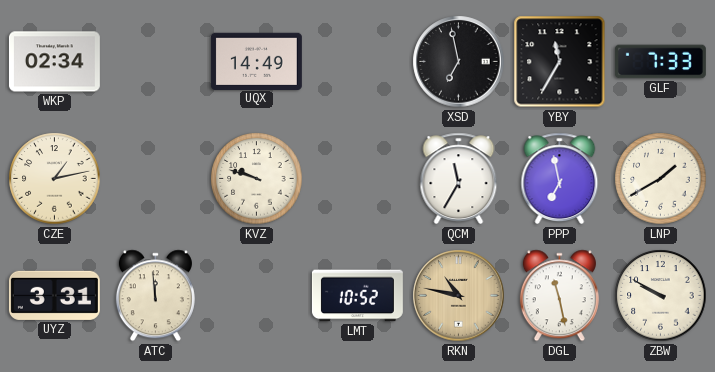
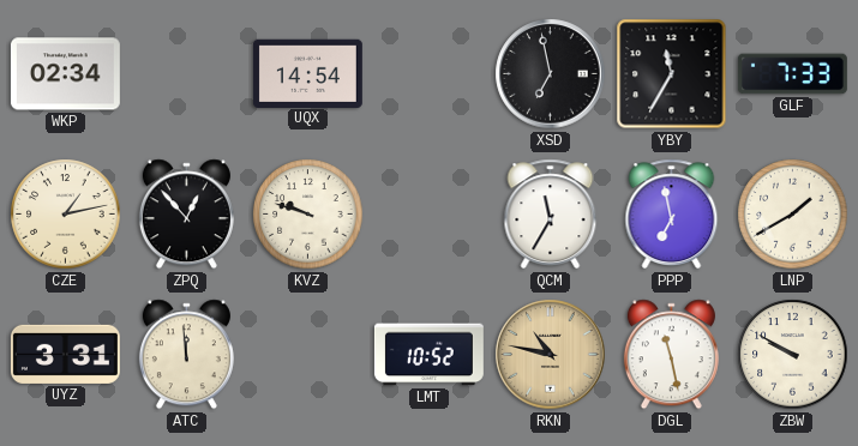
UQX: 14:49 -> 14:54 (307, 73)
ZPQ: none -> 12:53 (186, 215)
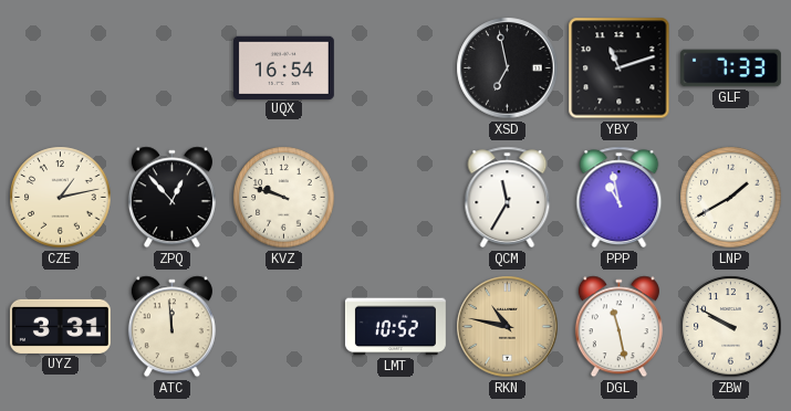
WKP: 02:34 -> none (65, 74)
UQX: 14:54 -> 16:54 (283, 67)
YBY: 11:35 -> 11:12 (620, 68)
PPP: 6:58 -> 10:58 (620, 198)
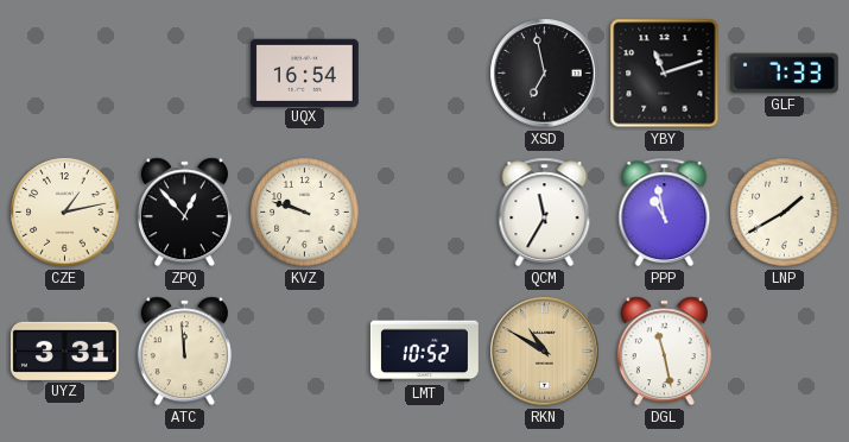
RKN: 10:47 -> 10:50 (545, 352)
ZBW: 9:50 -> none (731, 327)
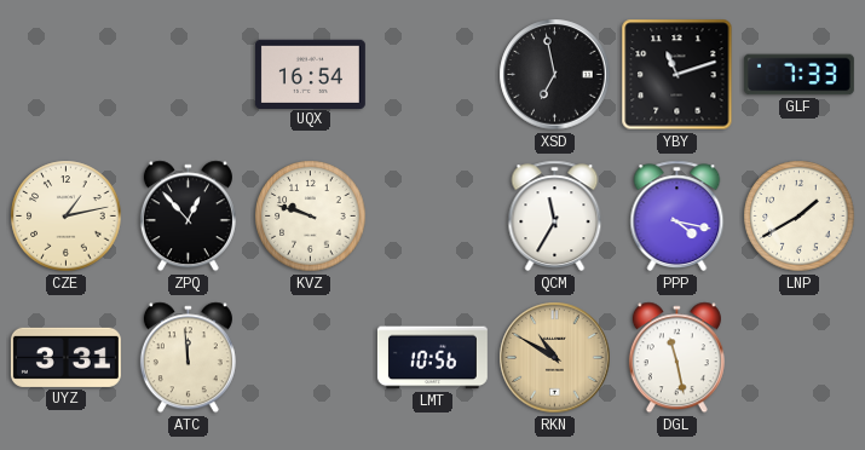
PPP: 10:58 -> 4:17 (677, 217)
LMT: 10:52 -> 10:56 (432, 358)
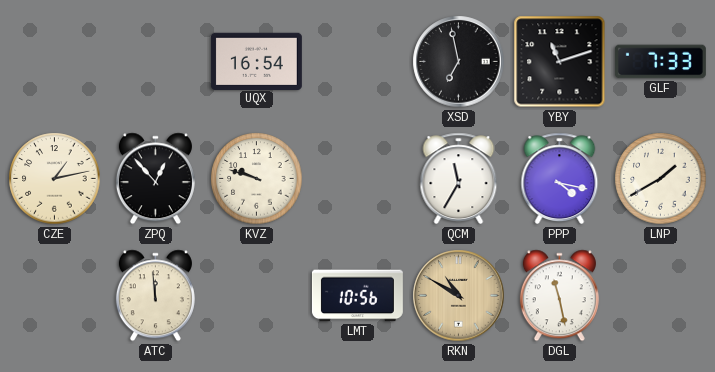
UYZ: 3:31 -> none (65, 357)
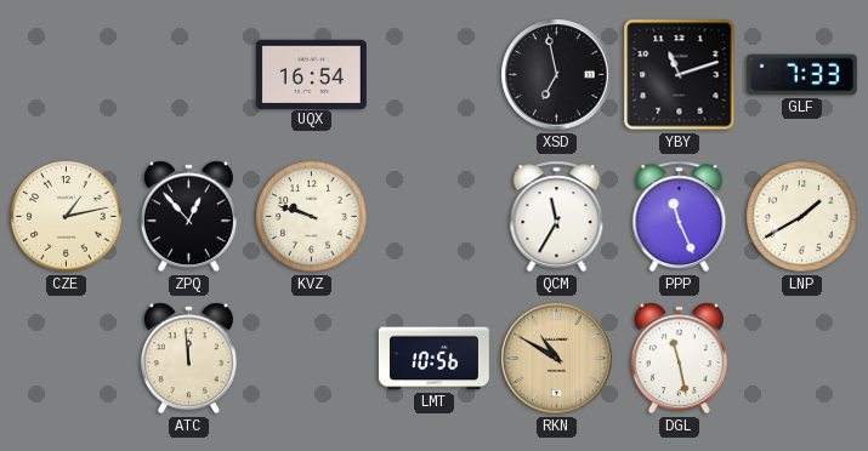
PPP: 4:17 -> 11:26 (680, 217)
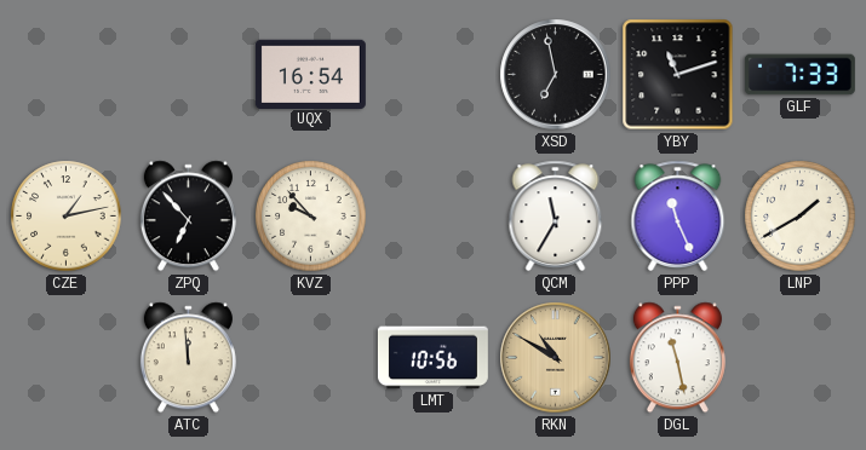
ZPQ: 12:53 -> 6:53 (188, 217)
KVZ: 9:48 -> 9:53 (311, 217)
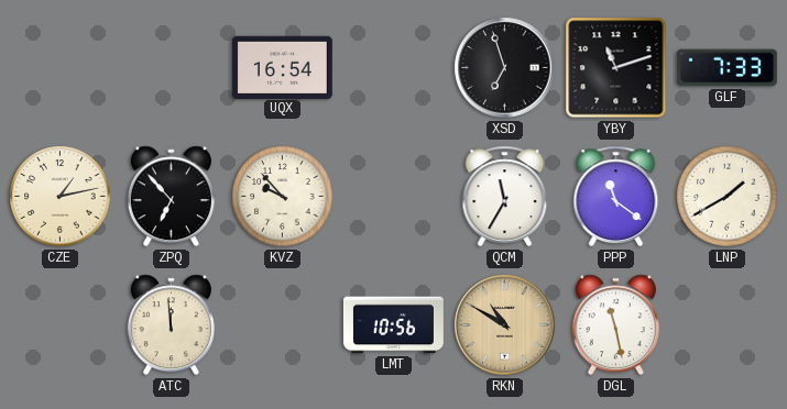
XSD: 6:58 -> 6:57 (505, 68)
PPP: 11:26 -> 11:21 (616, 197)
